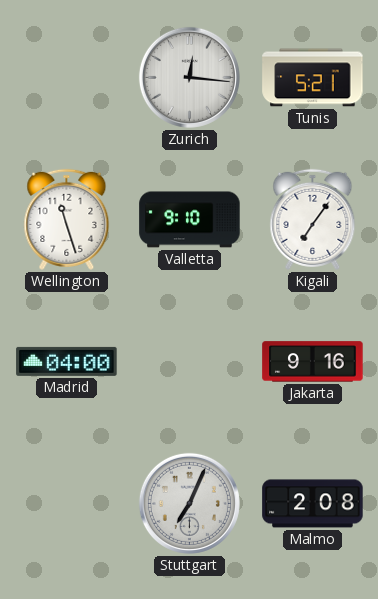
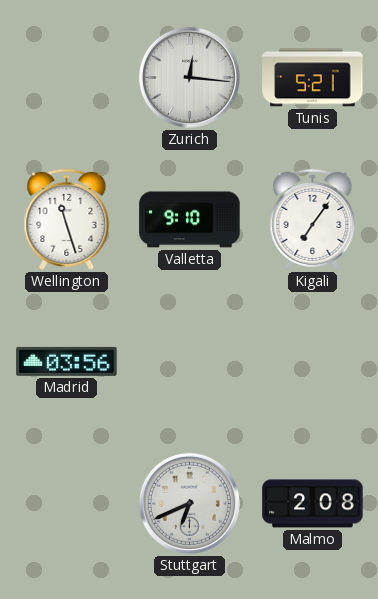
Madrid: 04:00 -> 03:56 (67, 361)
Jakarta: 9:16 -> none (313, 362)
Stuttgart: 7:04 -> 6:41 (189, 503)
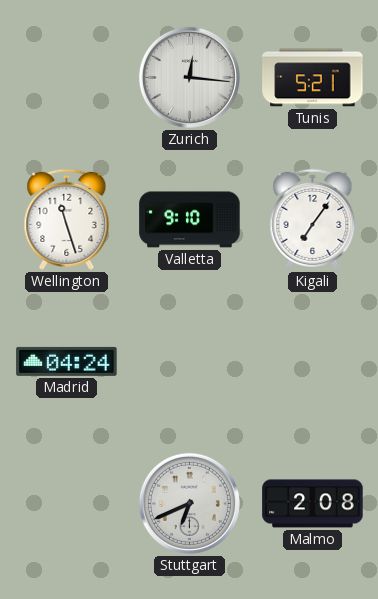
Madrid: 03:56 -> 04:24 (67, 361)
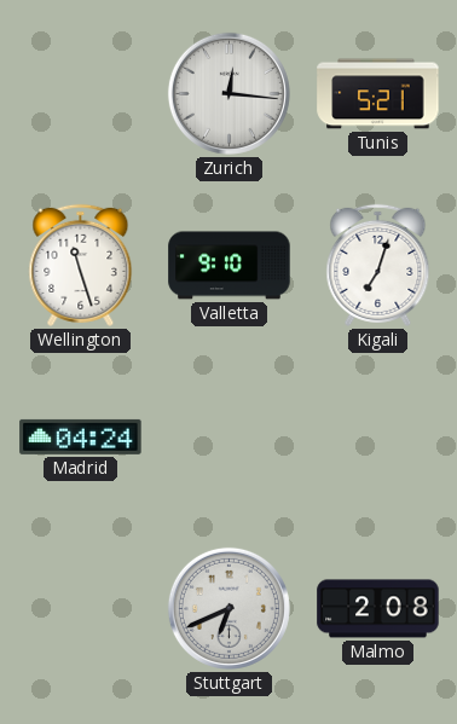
Kigali: 7:06 -> 7:03 (378, 265)
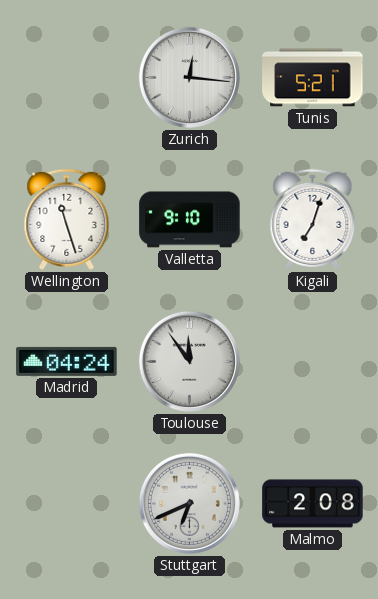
Toulouse: none -> 11:54 (189, 361)
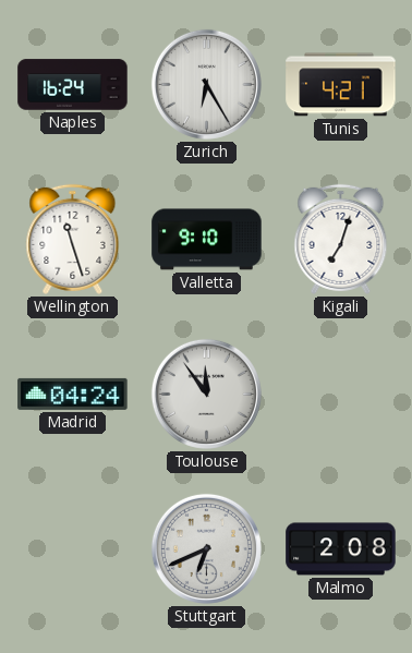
Naples: none -> 16:24 (73, 85)
Zurich: 12:16 -> 6:25 (206, 84)
Tunis: 5:21 -> 4:21 (341, 85)
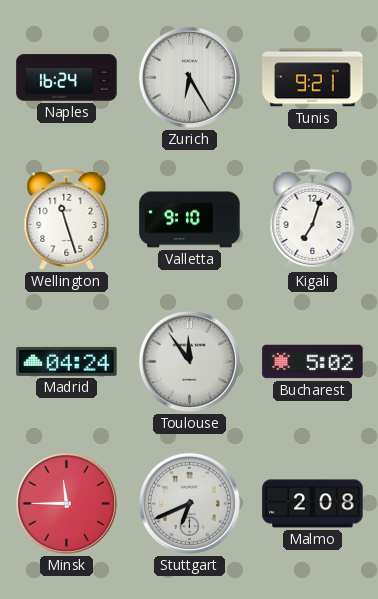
Tunis: 4:21 -> 9:21 (313, 78)
Bucharest: none -> 5:02 (313, 362)
Minsk: none -> 11:45 (66, 503)
